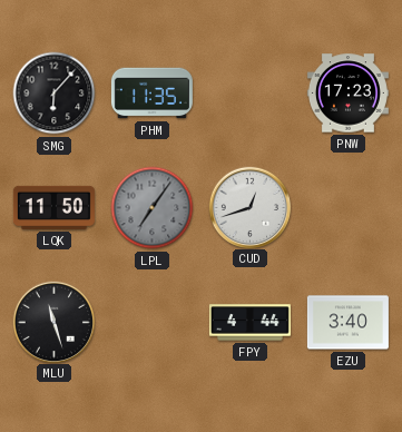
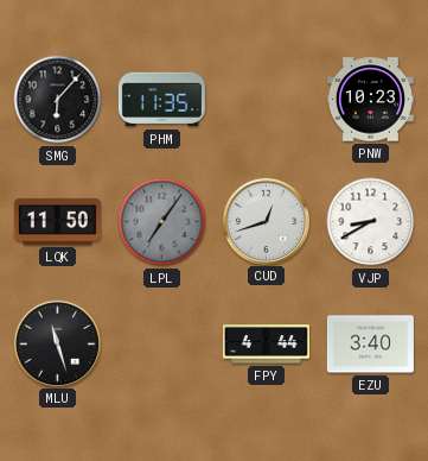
PNW: 17:23 -> 10:23 (370, 100)
VJP: none -> 8:40 (371, 222)
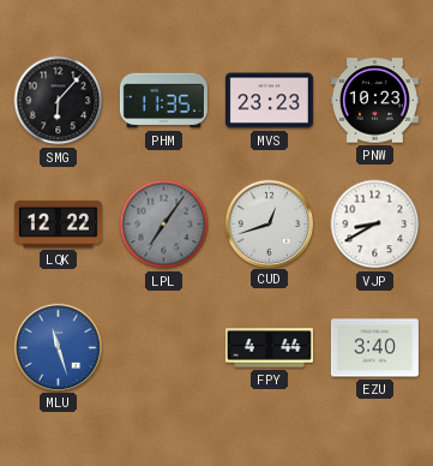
MVS: none -> 23:23 (269, 101)
LQK: 11:50 -> 12:22 (58, 223)
MLU dial: black -> blue (58, 347)
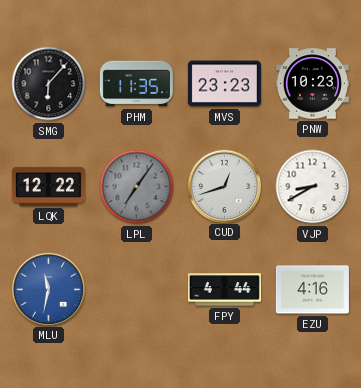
MLU: 11:27 -> 11:32 (48, 289)
EZU: 3:40 -> 4:16 (312, 290)
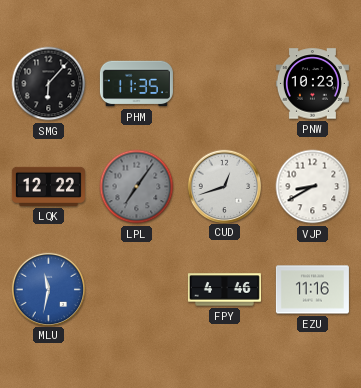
MVS: 23:23 -> none (224, 84)
FPY: 4:44 -> 4:46 (224, 290)
EZU: 4:16 -> 11:16 (312, 290)
